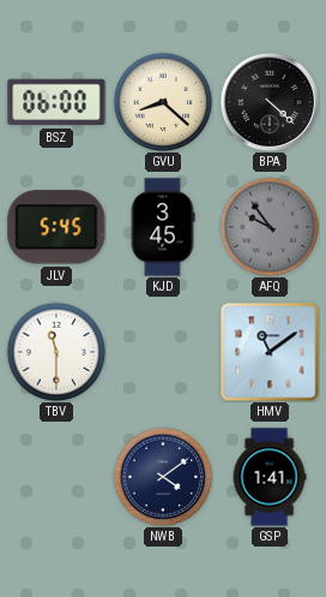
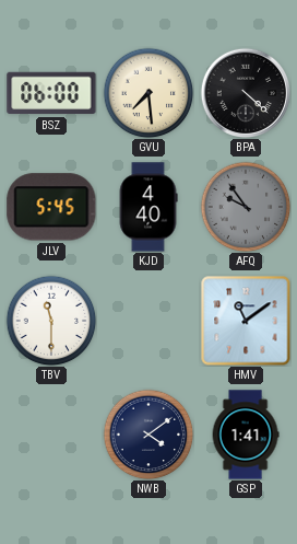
GVU: 8:22 -> 7:29 (148, 93)
KJD: 3:45 -> 4:40 (148, 207)
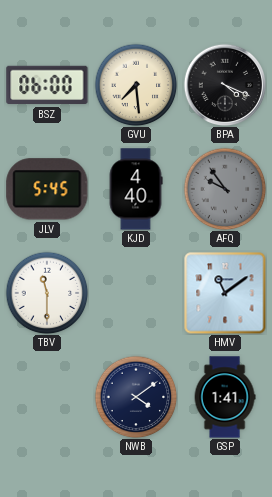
BPA: 4:22 -> 4:19 (224, 84)
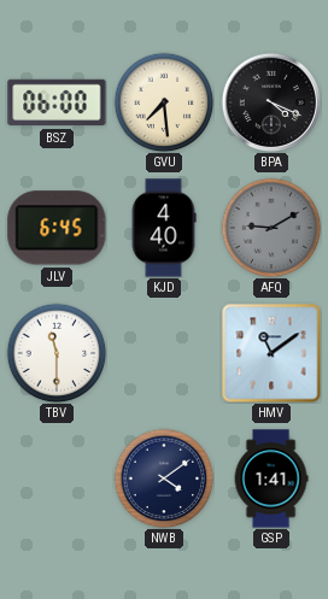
JLV: 5:45 -> 6:45 (57, 228)
AFQ: 9:54 -> 9:10 (271, 228)
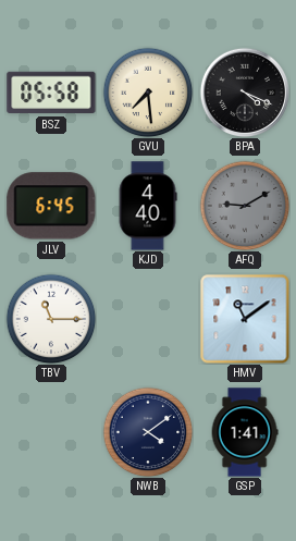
BSZ: 06:00 -> 05:58 (51, 93)
TBV: 11:30 -> 11:15 (51, 319)
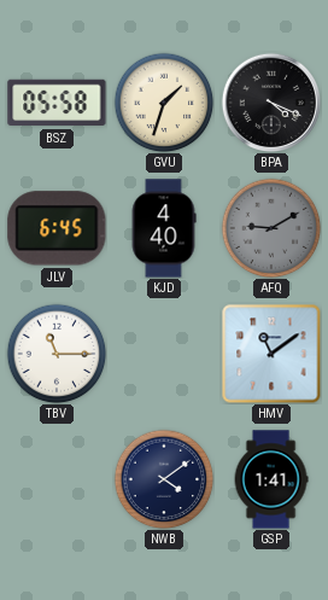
GVU: 7:29 -> 1:33 (164, 103)
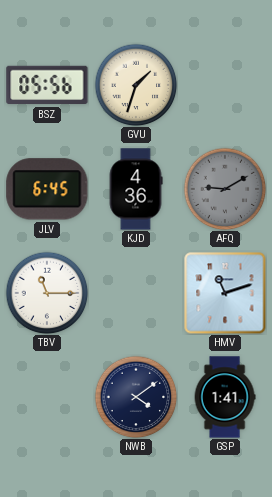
BSZ: 05:58 -> 05:56 (47, 85)
BPA: 4:19 -> none (270, 101)
KJD: 4:40 -> 4:36 (136, 189)
HMV: 11:09 -> 11:12 (225, 293)
